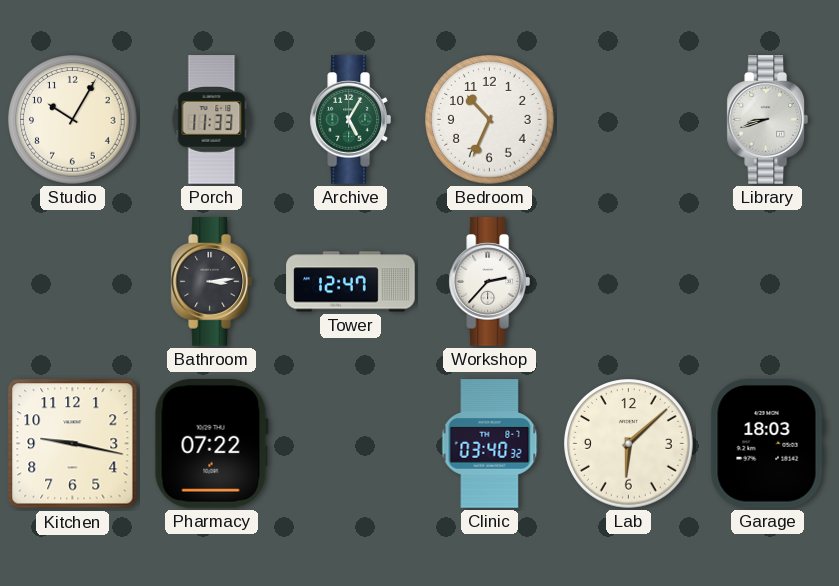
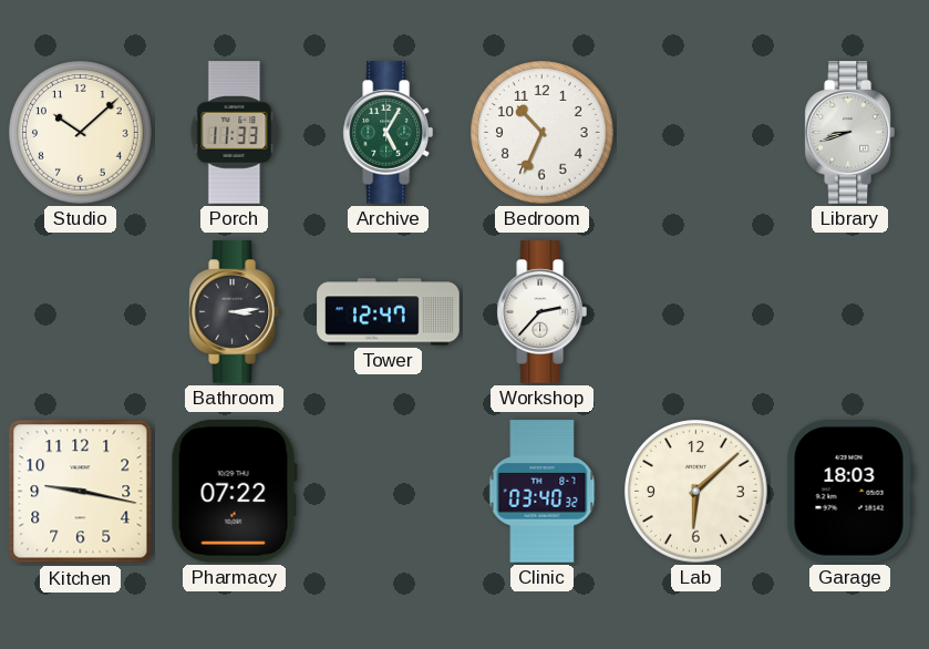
Studio: 10:05 -> 10:08 (81, 133)
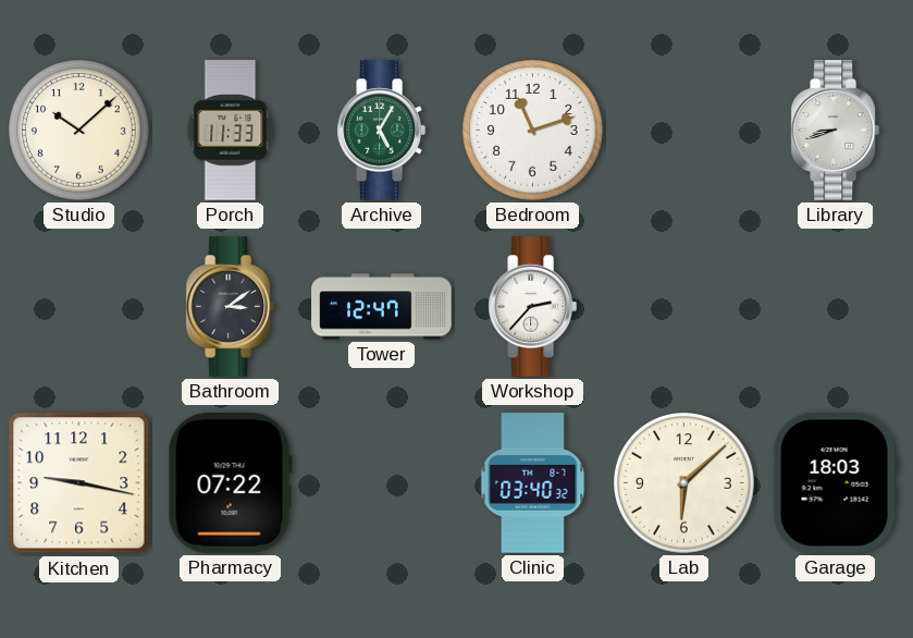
Bedroom: 10:34 -> 11:12 (533, 131)
Bathroom: 3:14 -> 3:09 (230, 307)
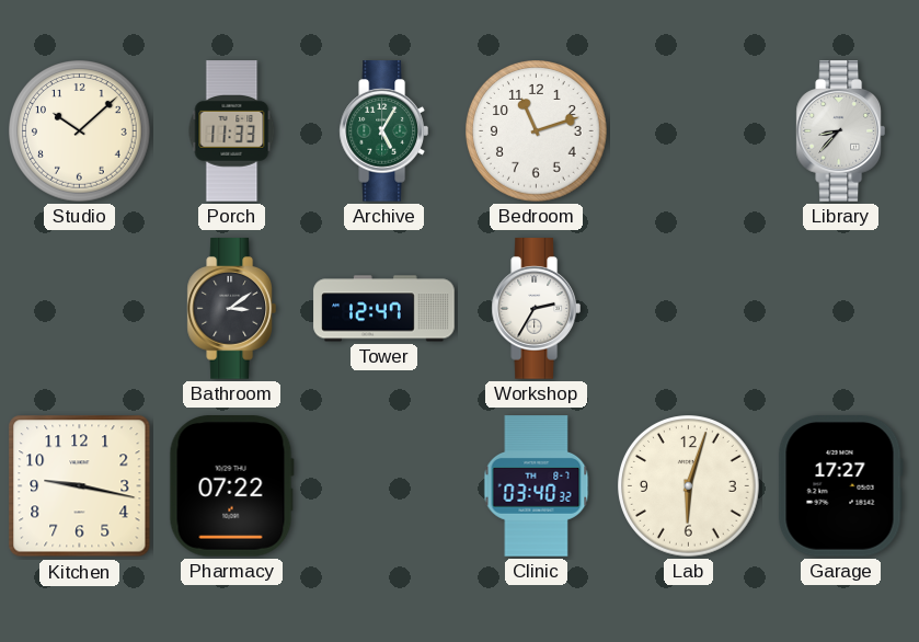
Library: 8:42 -> 8:37 (840, 131)
Workshop: 2:37 -> 2:35 (536, 309)
Lab: 6:08 -> 6:03 (689, 486)
Garage: 18:03 -> 17:27 (840, 486)
